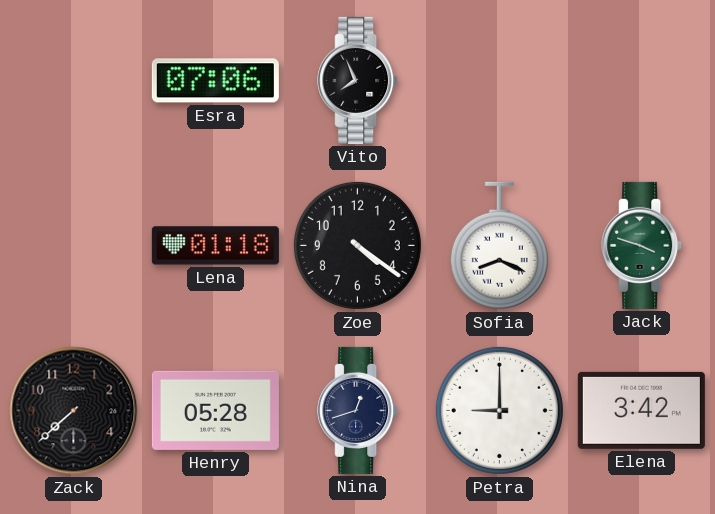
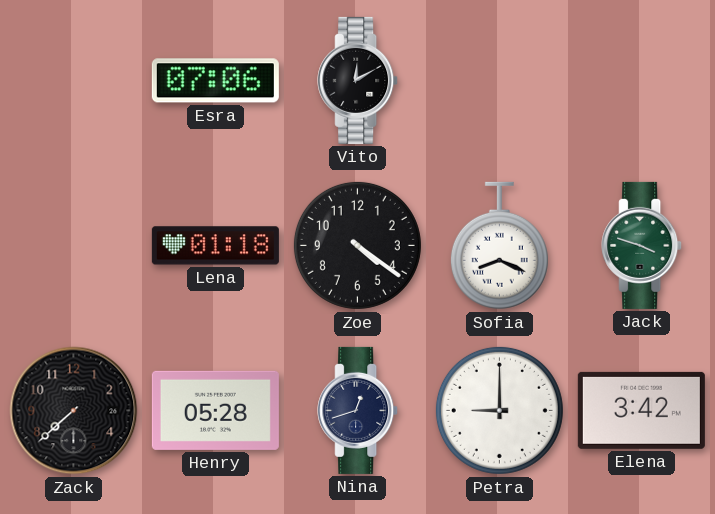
Vito: 7:56 -> 12:10 (358, 80)
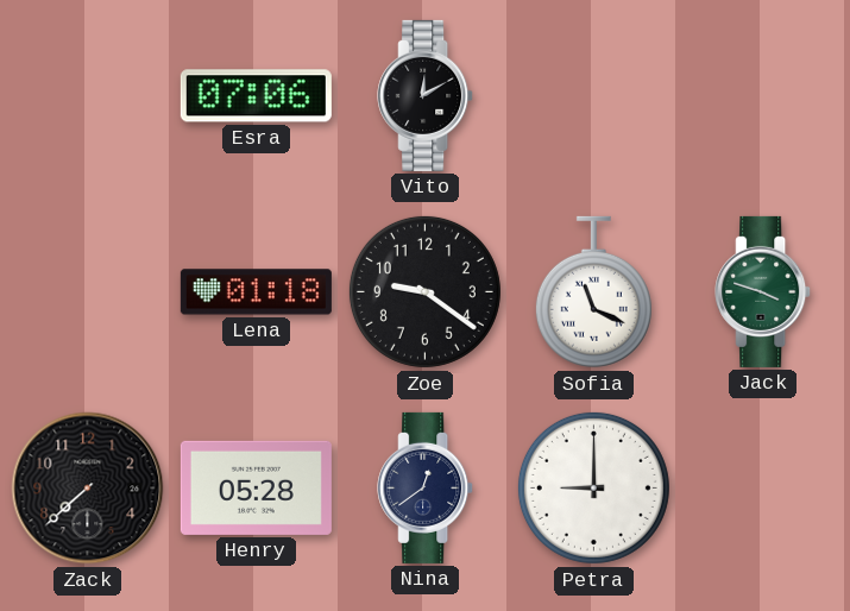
Zoe: 4:21 -> 9:21 (424, 291)
Sofia: 8:19 -> 11:19 (593, 292)
Nina: 12:42 -> 12:39 (426, 487)
Elena: 3:42 -> none (641, 410)
